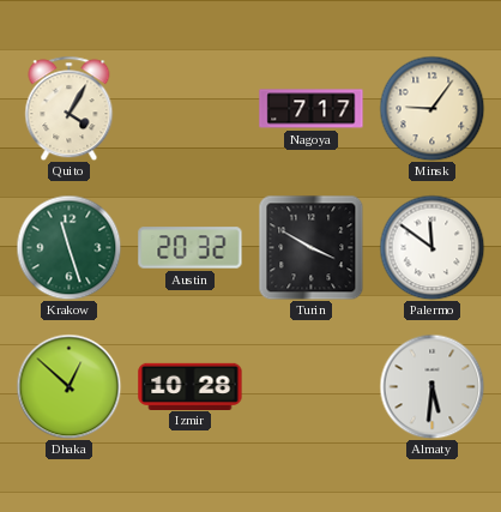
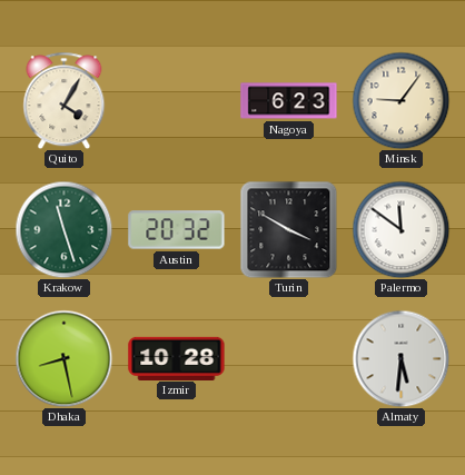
Nagoya: 7:17 -> 6:23 (289, 101)
Dhaka: 12:52 -> 8:28 (63, 358)
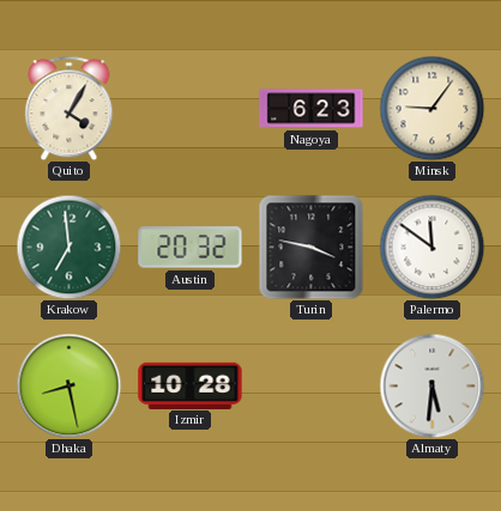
Krakow: 11:27 -> 6:59 (68, 247)
Turin: 3:50 -> 3:47 (310, 247)
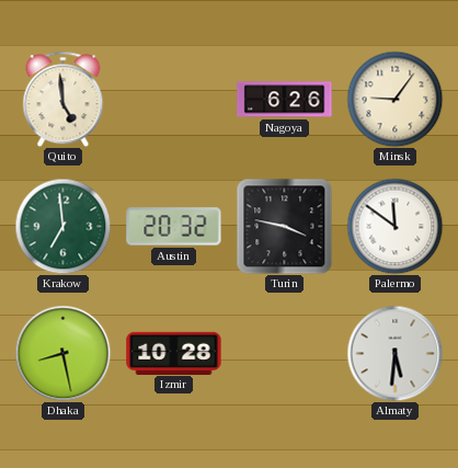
Quito: 4:05 -> 4:59 (64, 99)
Nagoya: 6:23 -> 6:26 (285, 100)
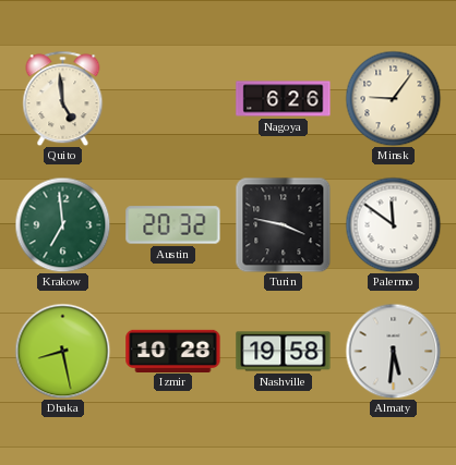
Nashville: none -> 19:58 (284, 352)
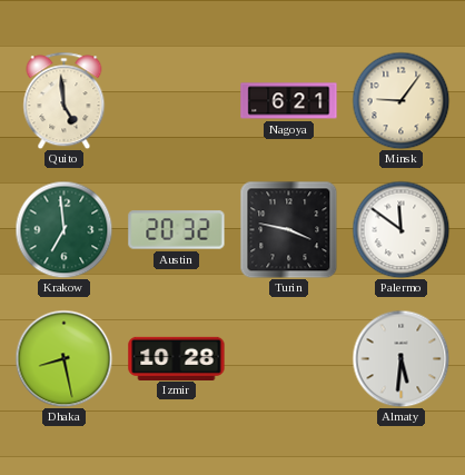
Nagoya: 6:26 -> 6:21 (289, 101)
Nashville: 19:58 -> none (284, 352)
